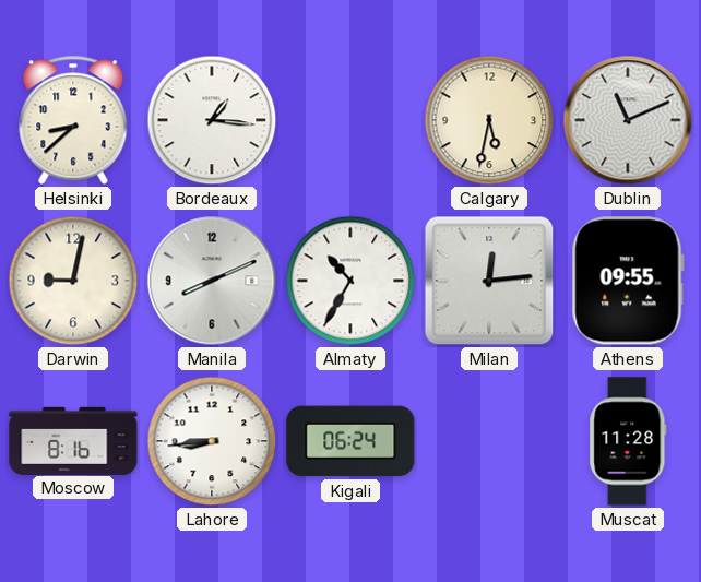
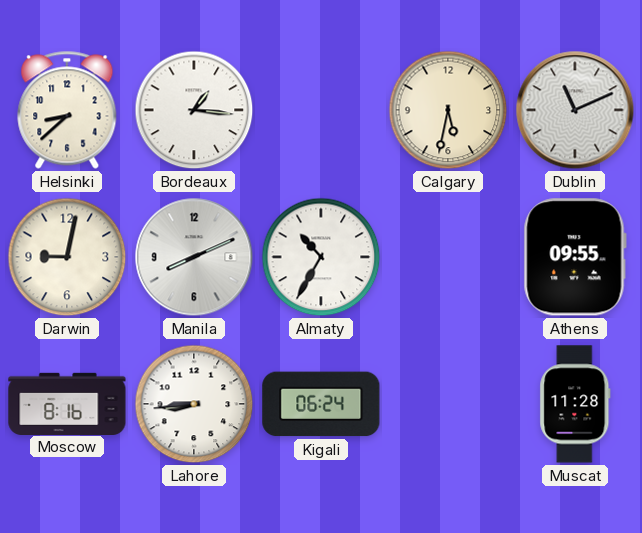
Milan: 12:14 -> none (489, 281)
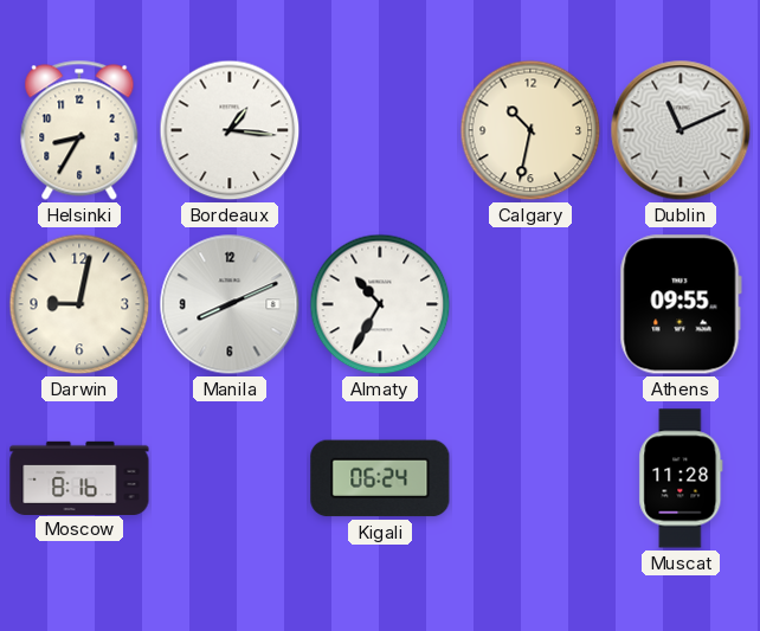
Helsinki: 8:38 -> 8:35 (79, 130)
Calgary: 5:32 -> 10:32 (530, 130)
Lahore: 8:44 -> none (194, 404)
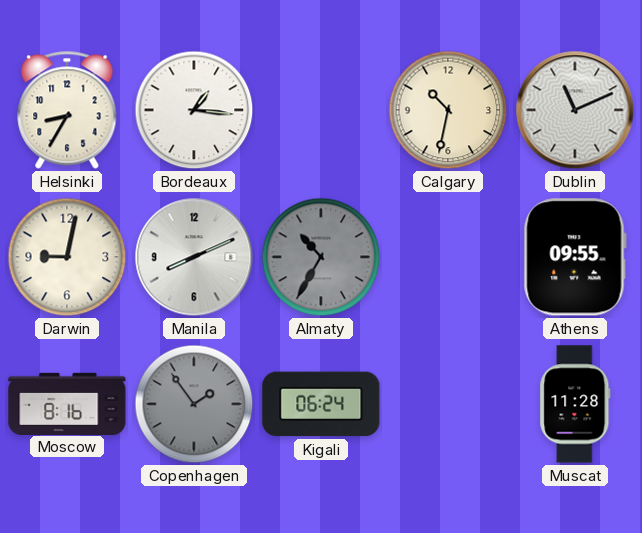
Almaty dial: white -> grey (321, 257)
Copenhagen: none -> 1:54 (194, 404)
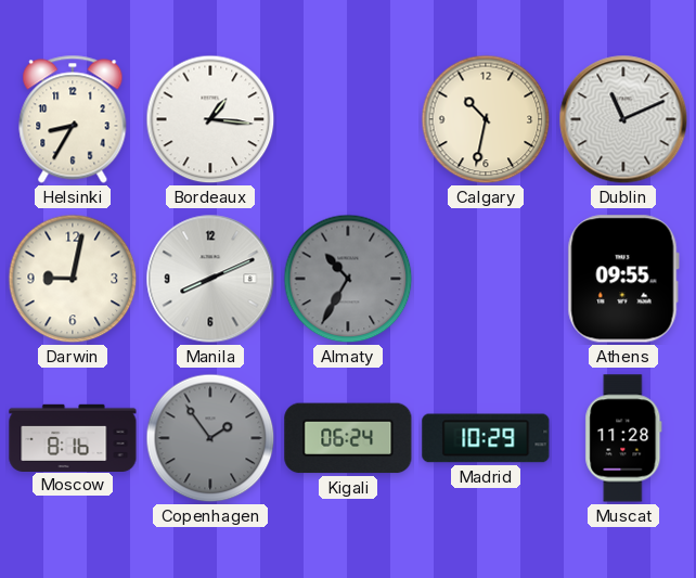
Madrid: none -> 10:29 (486, 438)
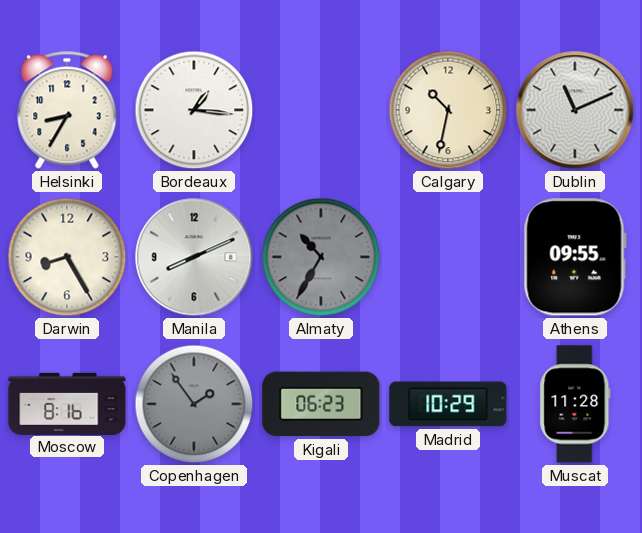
Darwin: 9:02 -> 8:25 (67, 257)
Kigali: 06:24 -> 06:23 (321, 404)
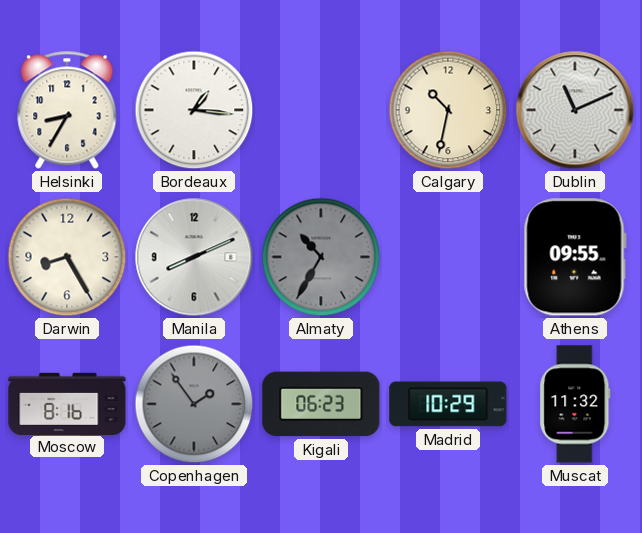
Muscat: 11:28 -> 11:32 (575, 404)
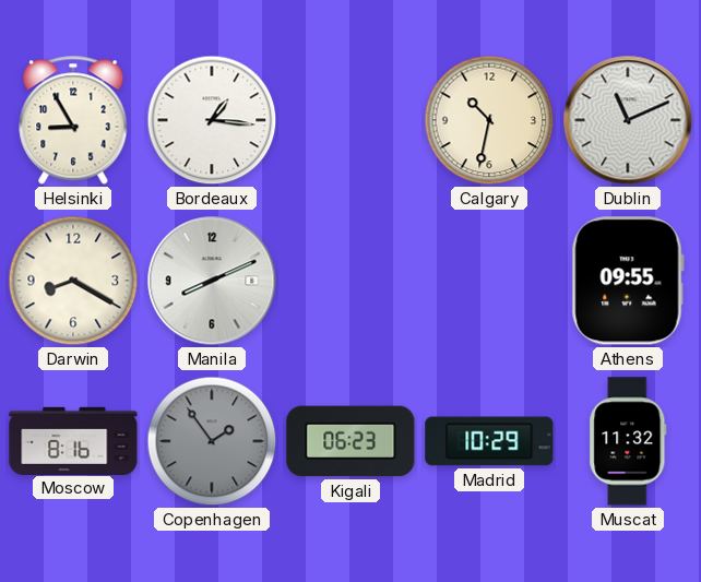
Helsinki: 8:35 -> 8:55 (73, 120)
Darwin: 8:25 -> 8:20 (73, 281)
Almaty: 10:35 -> none (321, 257)
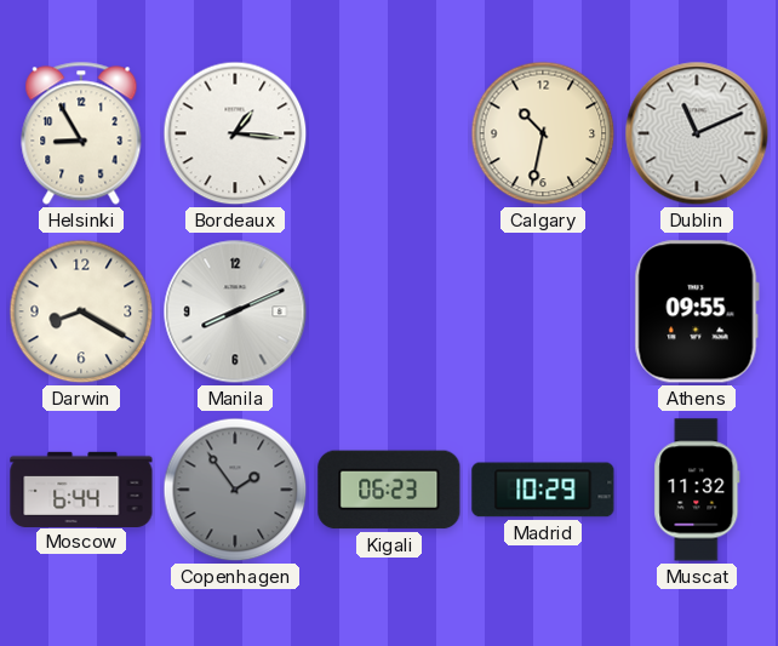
Moscow: 8:16 -> 6:44 (81, 488)
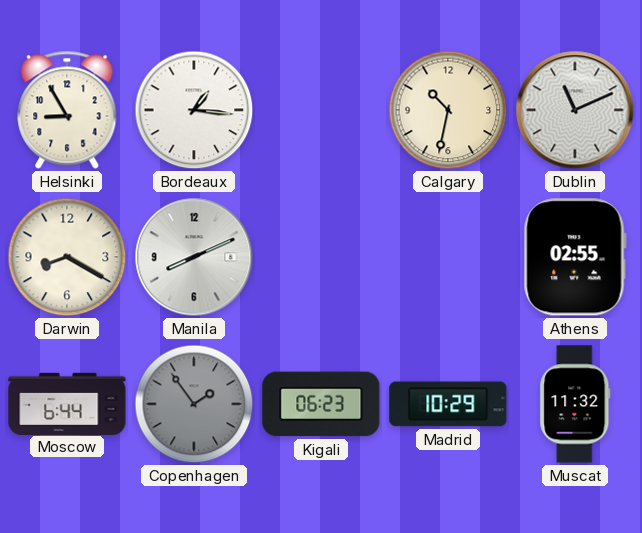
Athens: 09:55 -> 02:55 (575, 257)
